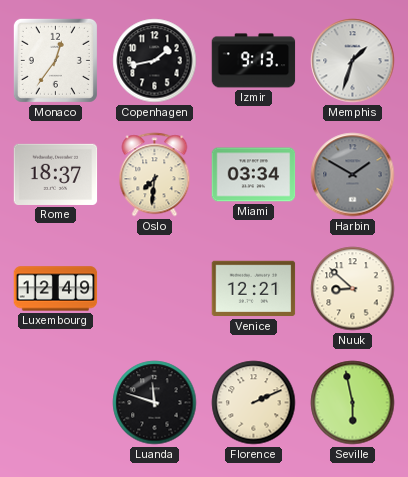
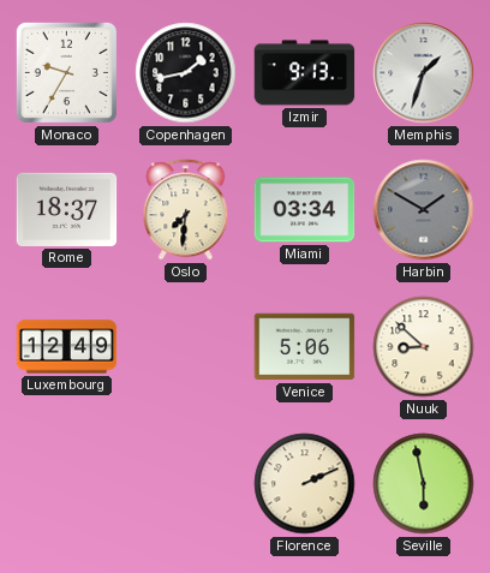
Monaco: 12:36 -> 9:35 (66, 72)
Venice: 12:21 -> 5:06 (305, 347)
Luanda: 11:48 -> none (155, 403)
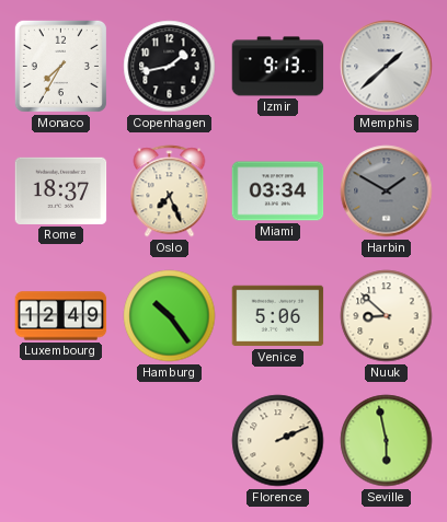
Monaco: 9:35 -> 7:35 (60, 66)
Memphis: 1:33 -> 1:38 (387, 67)
Oslo: 7:31 -> 7:26 (170, 192)
Hamburg: none -> 10:24 (170, 316)
